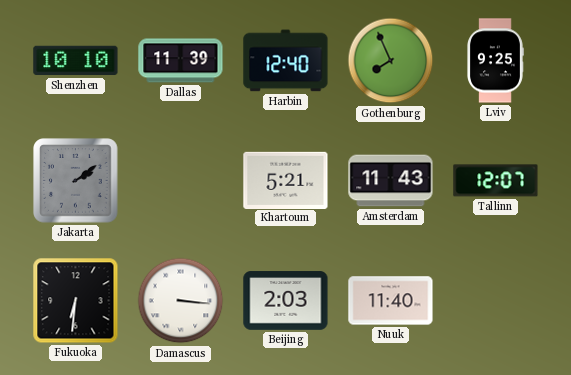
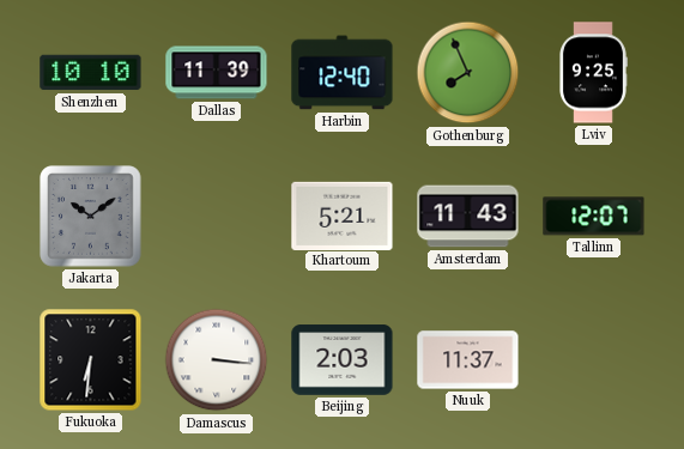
Jakarta: 2:09 -> 10:09 (91, 217)
Nuuk: 11:40 -> 11:37 (468, 360)
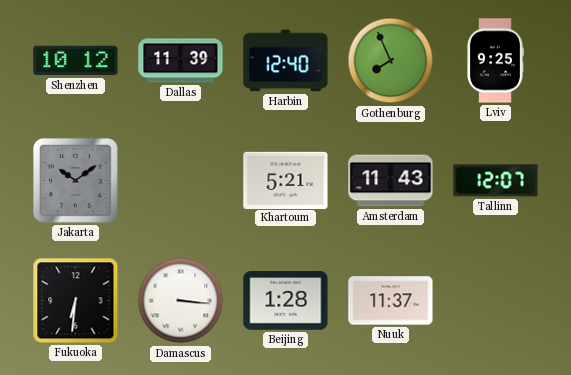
Shenzhen: 10:10 -> 10:12 (76, 61)
Beijing: 2:03 -> 1:28 (286, 301)
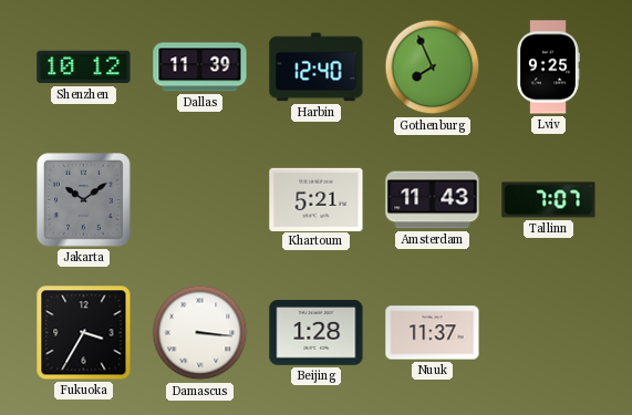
Tallinn: 12:07 -> 7:07 (549, 200)
Fukuoka: 6:31 -> 3:35 (84, 333)
